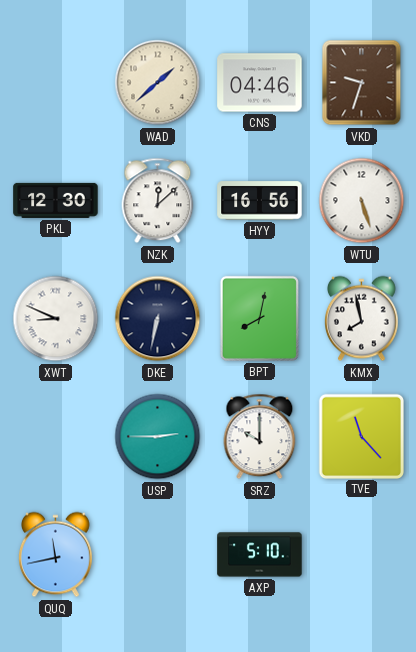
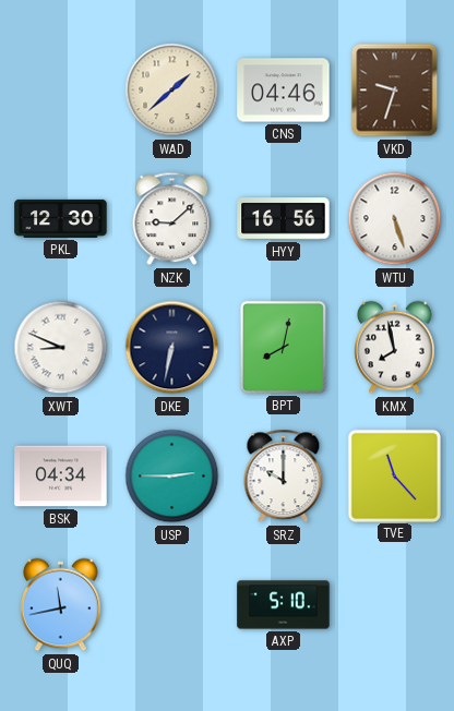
NZK: 12:08 -> 9:08 (172, 219)
BSK: none -> 04:34 (61, 477)
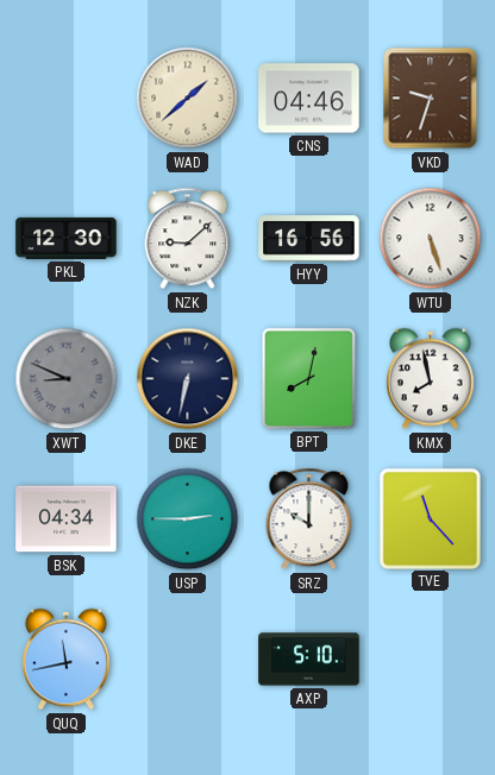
XWT dial: white -> grey (67, 379)
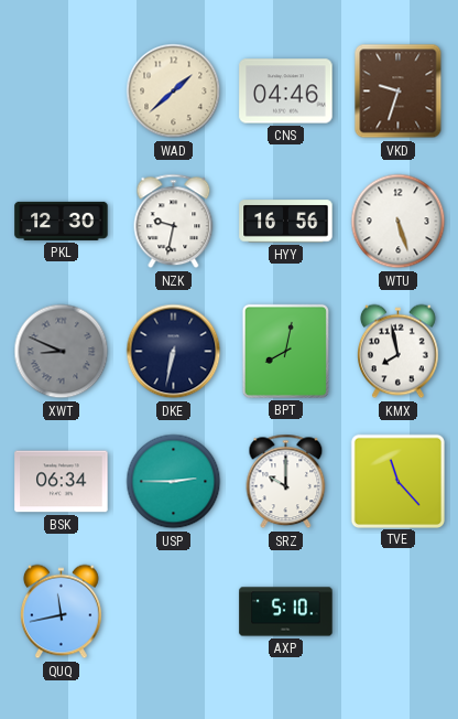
NZK: 9:08 -> 9:32 (174, 222)
BSK: 04:34 -> 06:34 (62, 482)
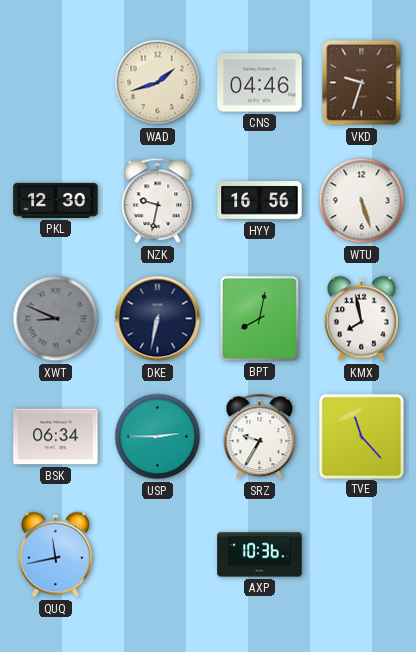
WAD: 1:38 -> 1:42 (158, 83)
SRZ: 10:00 -> 9:35 (260, 437)
AXP: 5:10 -> 10:36 (260, 555)
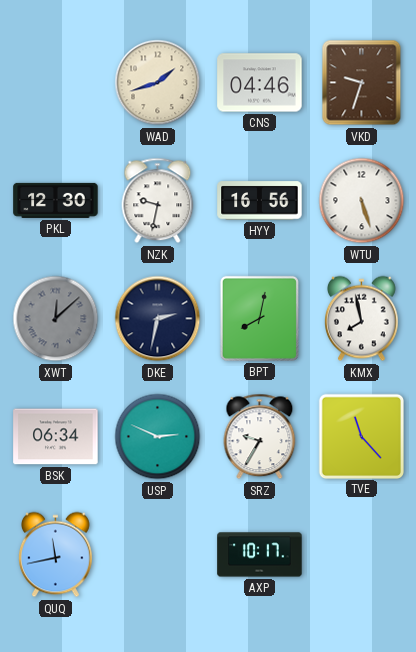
XWT: 8:49 -> 12:08 (56, 319)
DKE: 6:32 -> 2:32 (158, 319)
USP: 2:45 -> 2:49 (158, 437)
AXP: 10:36 -> 10:17 (260, 555)
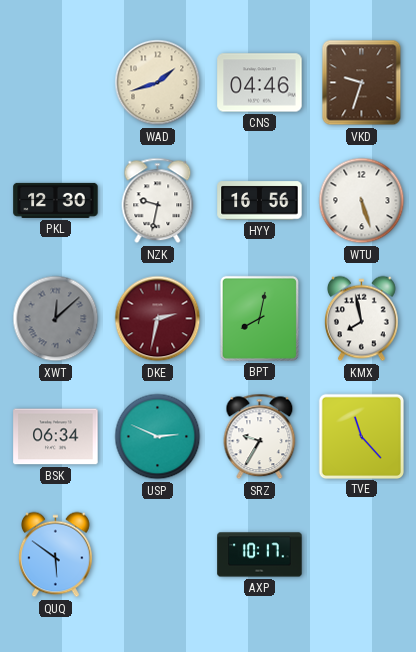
DKE dial: navy -> burgundy (158, 319)
QUQ: 11:43 -> 5:51 (56, 555)
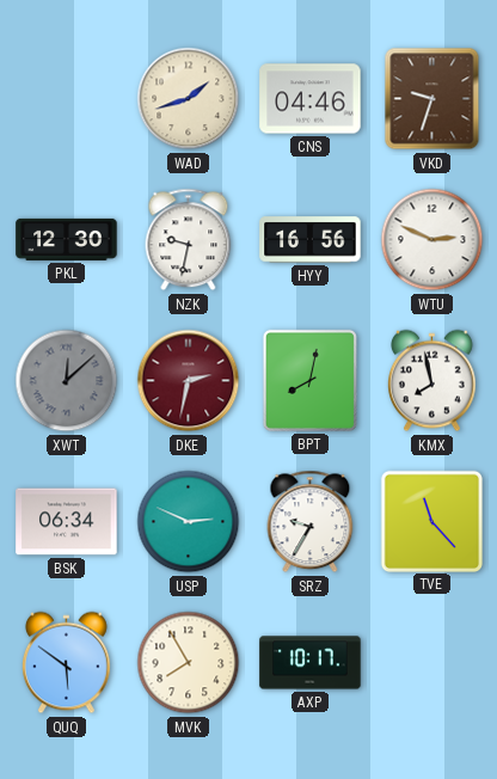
WTU: 5:27 -> 2:49 (432, 240)
MVK: none -> 7:55 (189, 663)
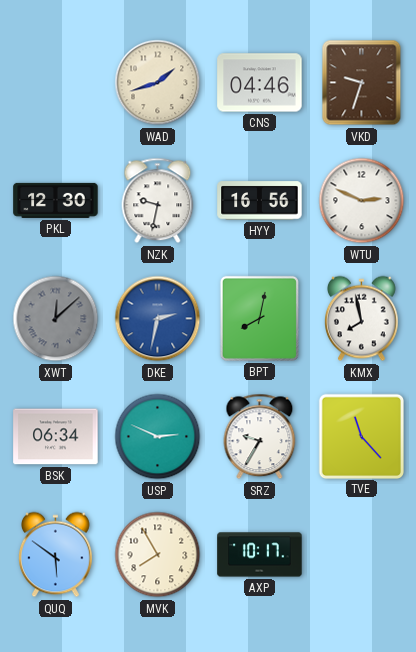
DKE dial: burgundy -> blue (158, 319)
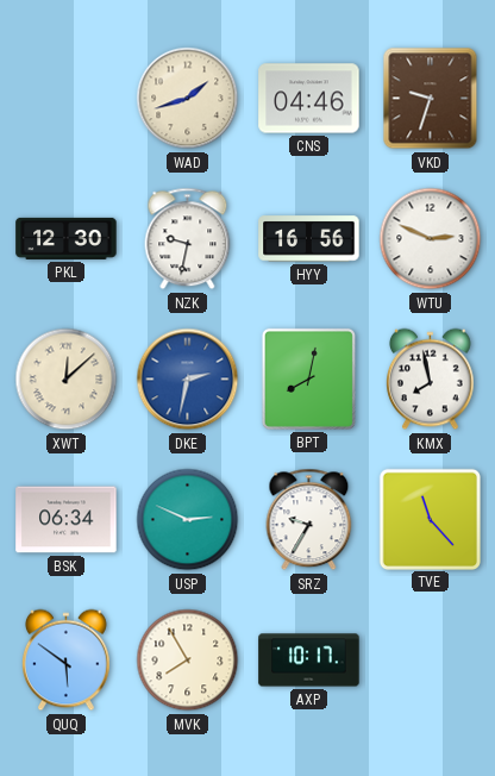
XWT dial: grey -> cream (67, 380)
